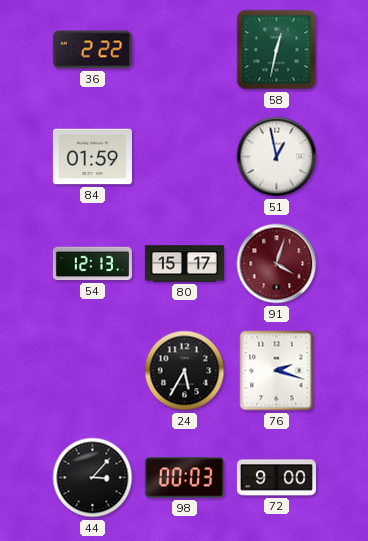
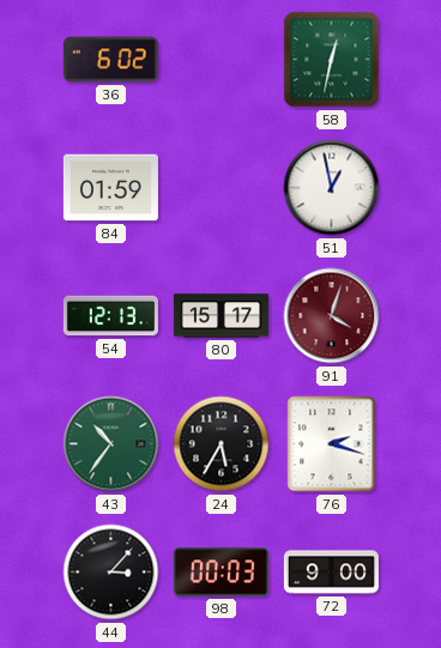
36: 2:22 -> 6:02 (110, 60)
43: none -> 10:36 (111, 444)
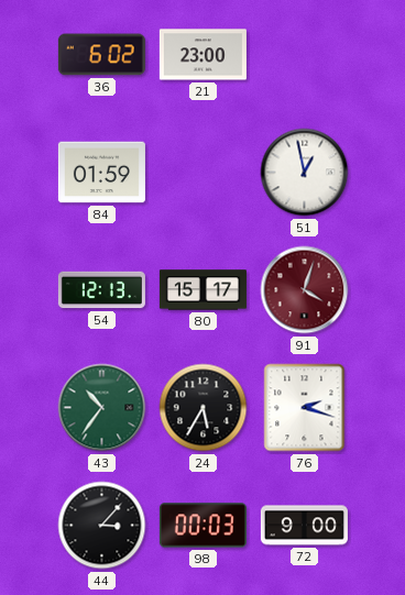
21: none -> 23:00 (202, 55)
58: 12:32 -> none (332, 60)
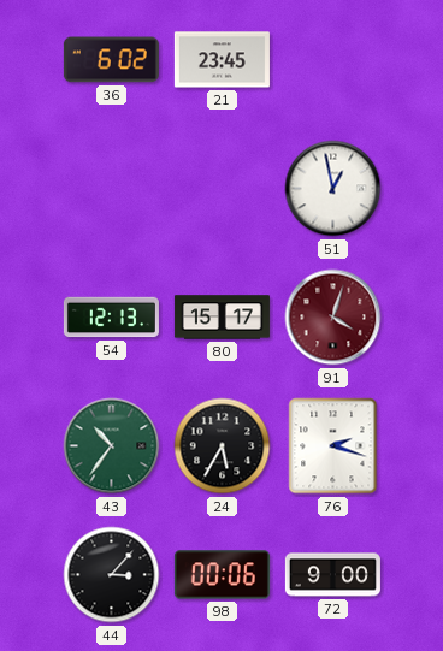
21: 23:00 -> 23:45 (221, 60)
84: 01:59 -> none (101, 173)
98: 00:03 -> 00:06 (221, 575)
